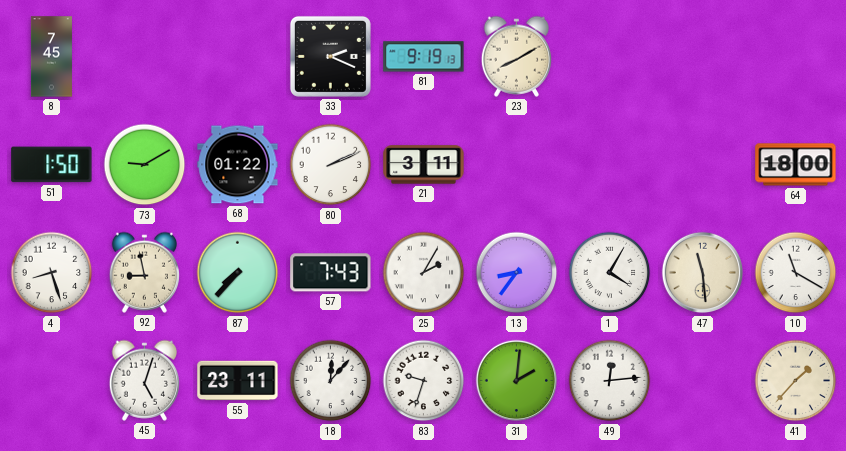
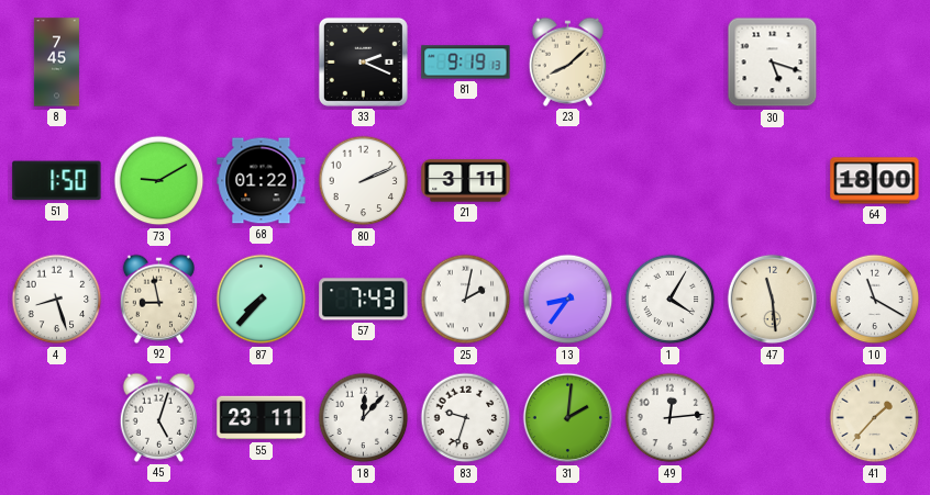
23: 8:10 -> 8:08 (567, 61)
30: none -> 5:18 (773, 63)
25: 2:05 -> 2:02 (466, 300)
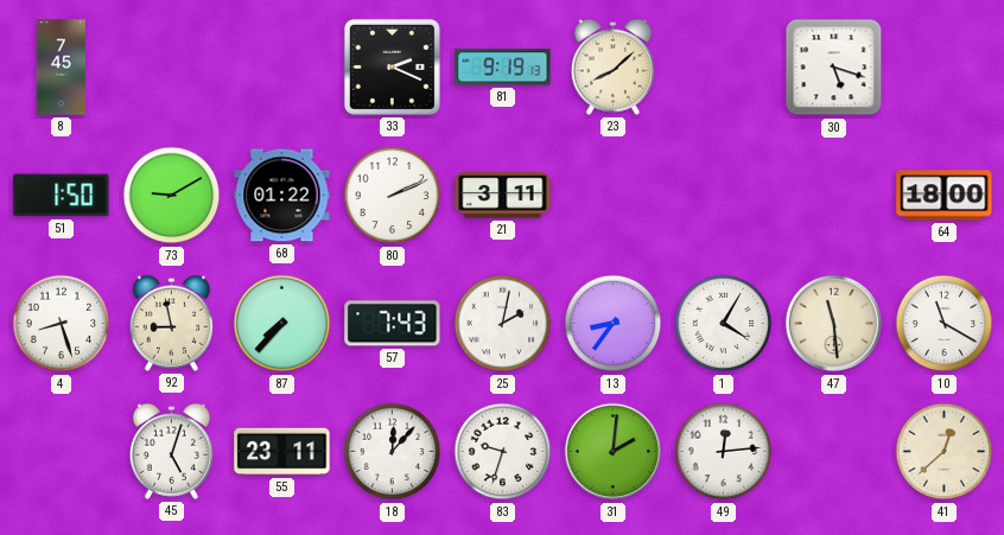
41: 1:37 -> 12:38 (945, 452)
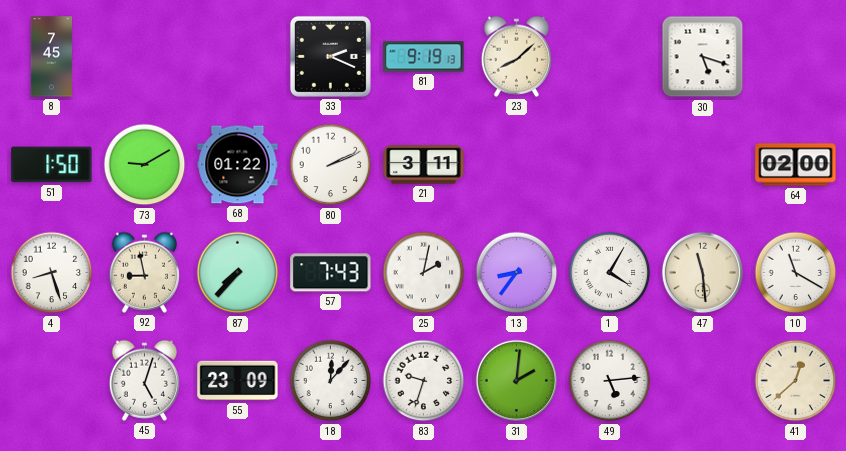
64: 18:00 -> 02:00 (796, 165)
55: 23:11 -> 23:09 (238, 381)
49: 12:14 -> 5:14 (610, 381)
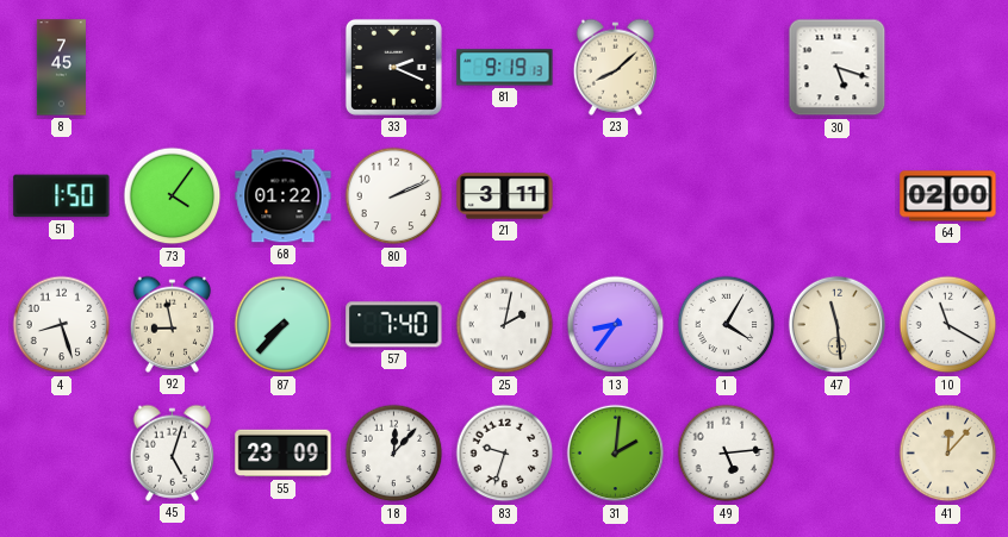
73: 9:10 -> 4:06 (173, 196)
57: 7:43 -> 7:40 (394, 325)
41: 12:38 -> 12:07 (948, 454)
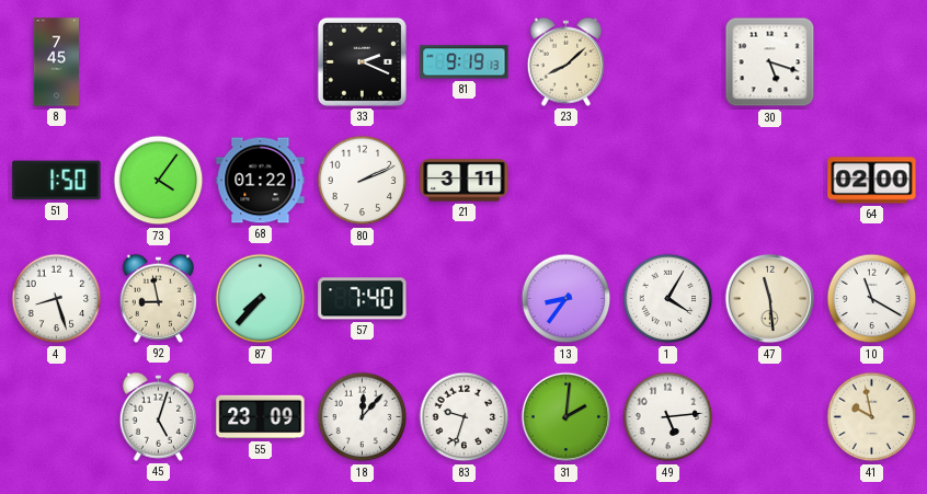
25: 2:02 -> none (505, 325)
41: 12:07 -> 9:58 (872, 417)
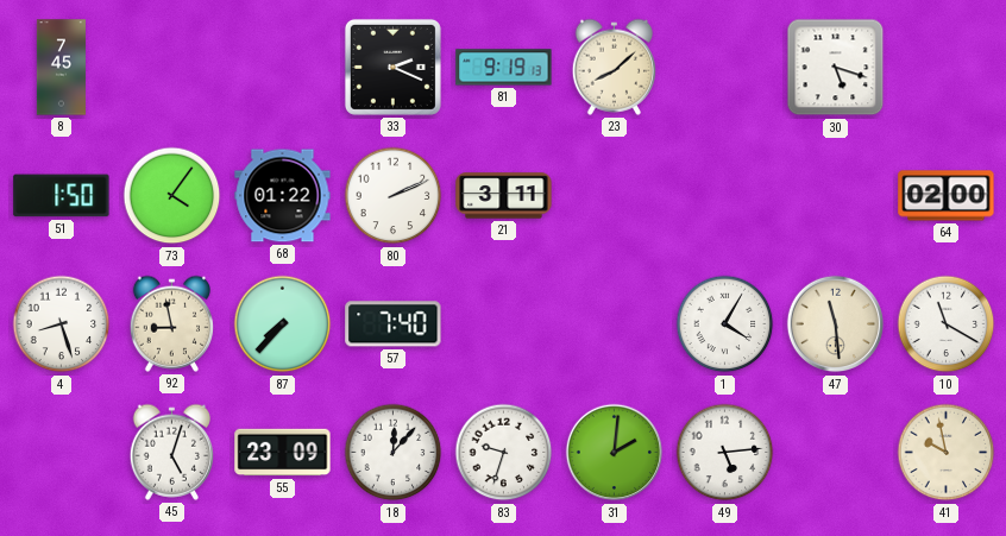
13: 8:36 -> none (566, 299)
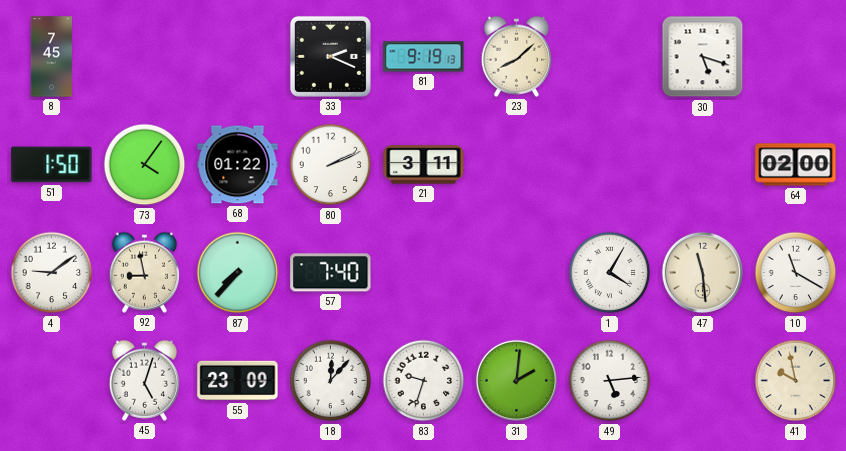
4: 8:27 -> 9:09 (52, 273)
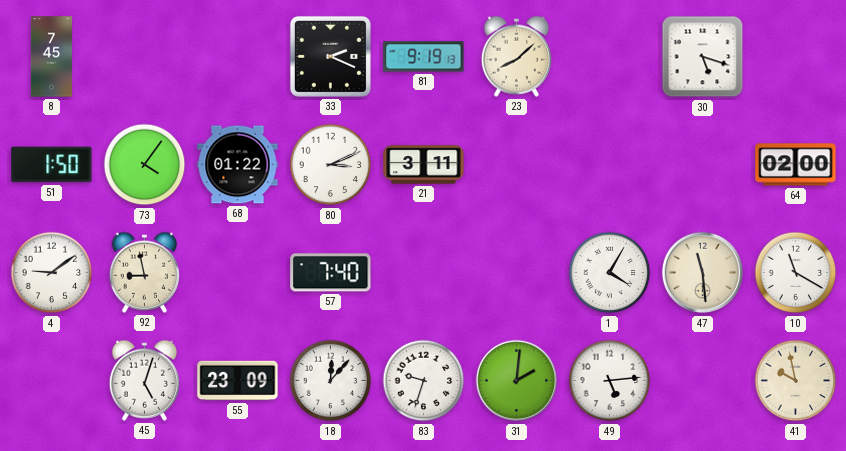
80: 2:11 -> 3:11 (331, 165)
87: 7:37 -> none (238, 273)
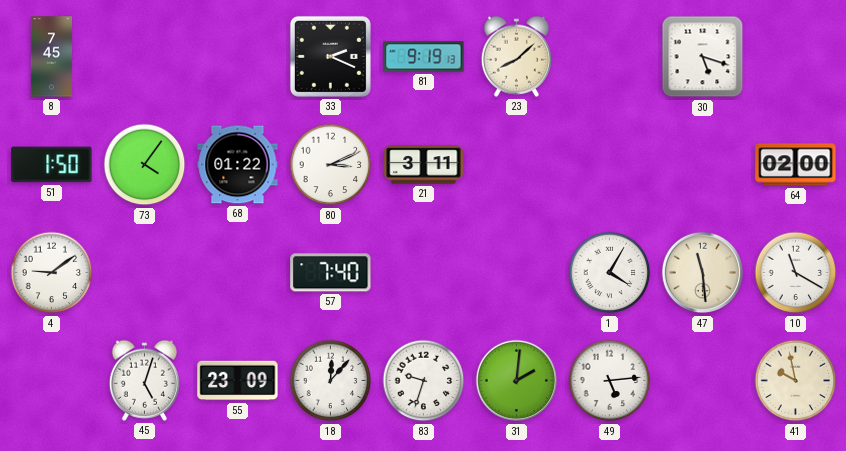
92: 8:58 -> none (144, 272)
